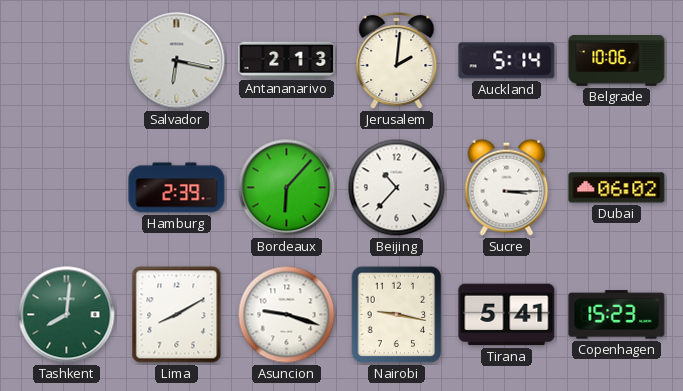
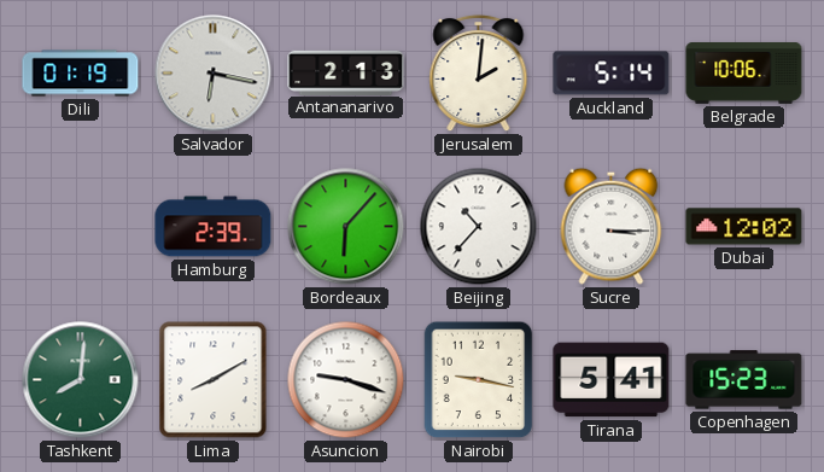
Dili: none -> 01:19 (81, 74)
Dubai: 06:02 -> 12:02 (744, 227)
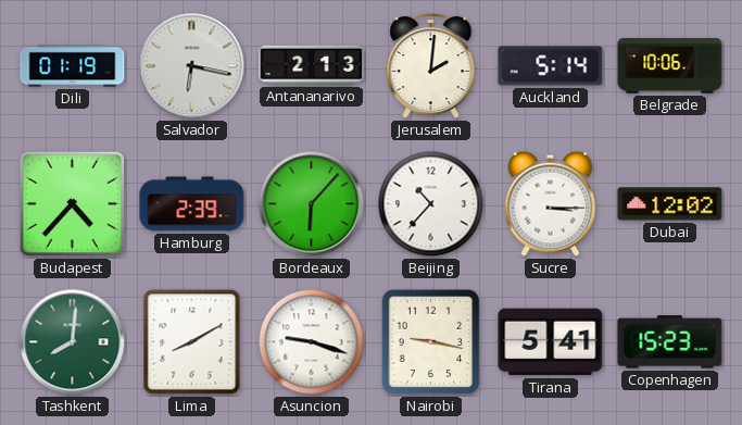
Budapest: none -> 4:37 (72, 203)
